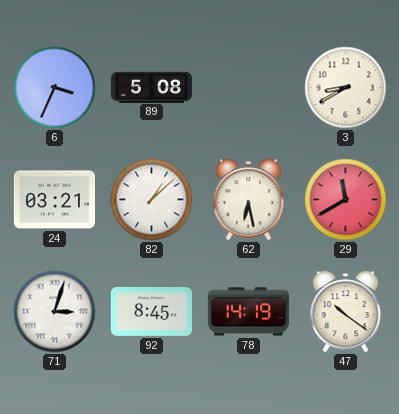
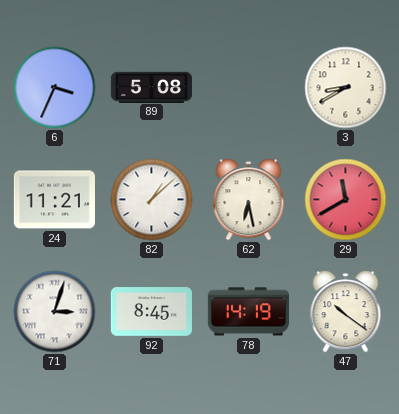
24: 03:21 -> 11:21 (54, 200)
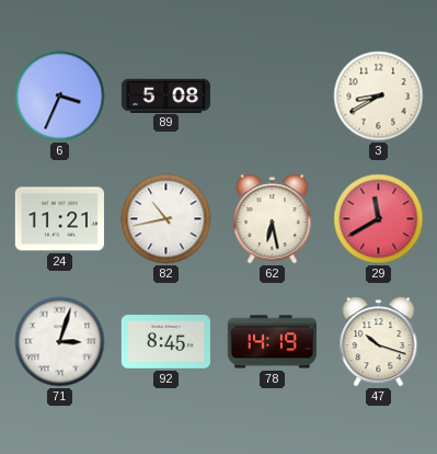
82: 1:08 -> 10:43 (166, 219)
47: 10:21 -> 10:18 (379, 342)
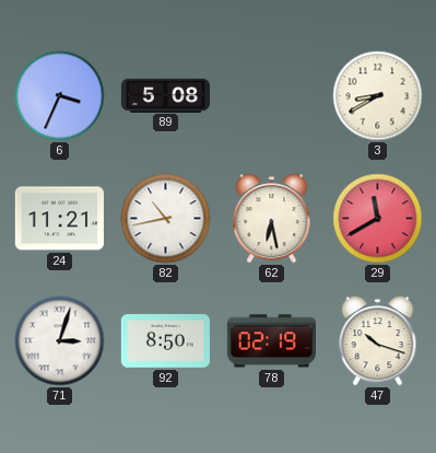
92: 8:45 -> 8:50 (165, 341)
78: 14:19 -> 02:19 (271, 341)
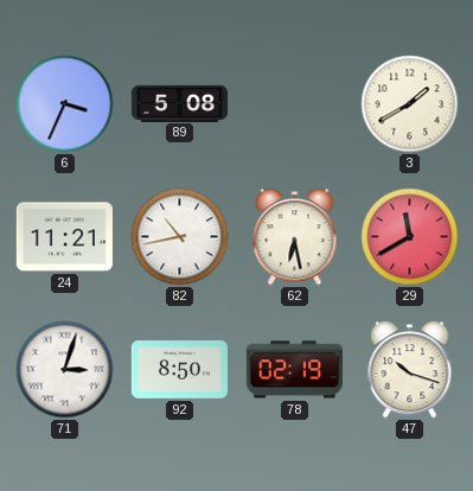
3: 8:40 -> 1:40 (410, 104)
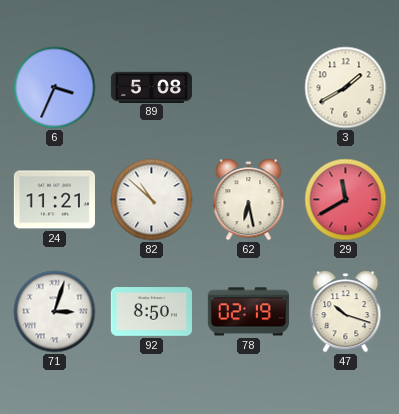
82: 10:43 -> 10:52 (152, 200)
